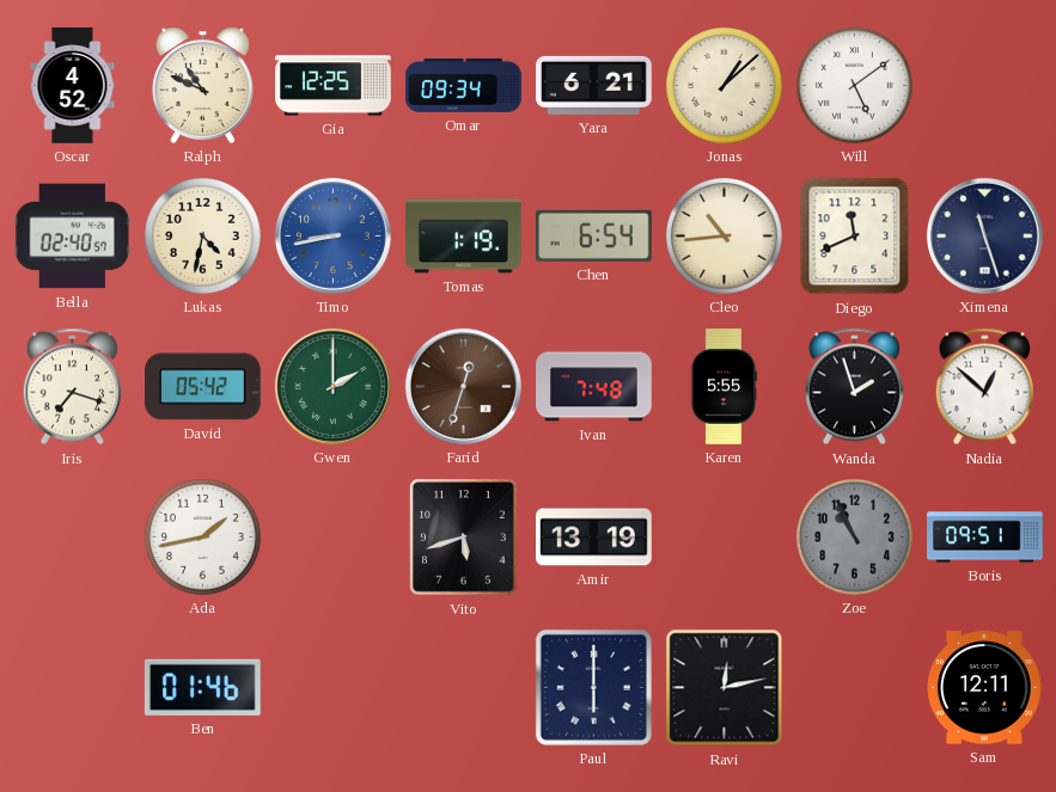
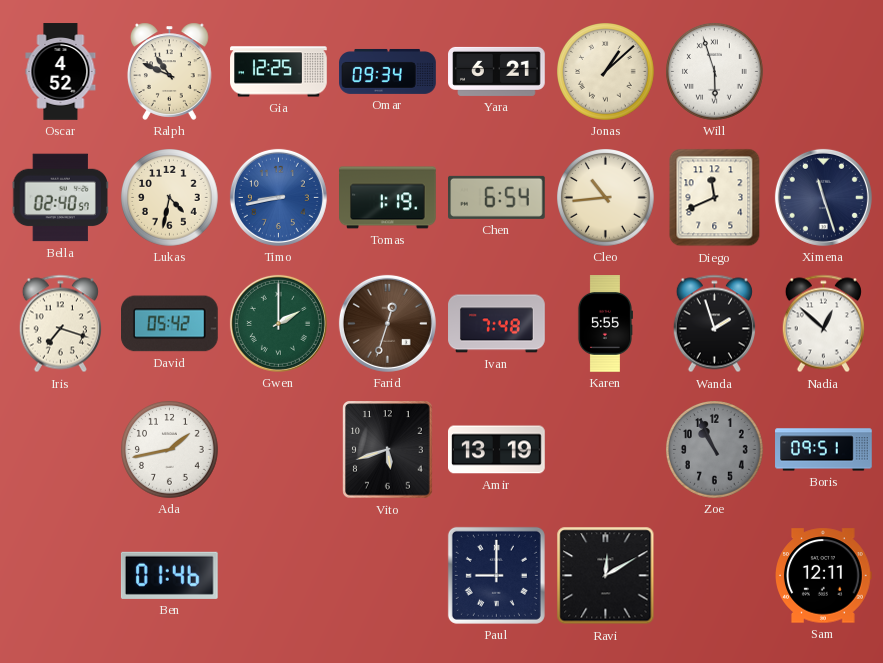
Will: 5:09 -> 5:57 (715, 72)
Paul: 6:00 -> 9:00 (496, 575)
Ravi: 12:13 -> 12:10 (606, 576)
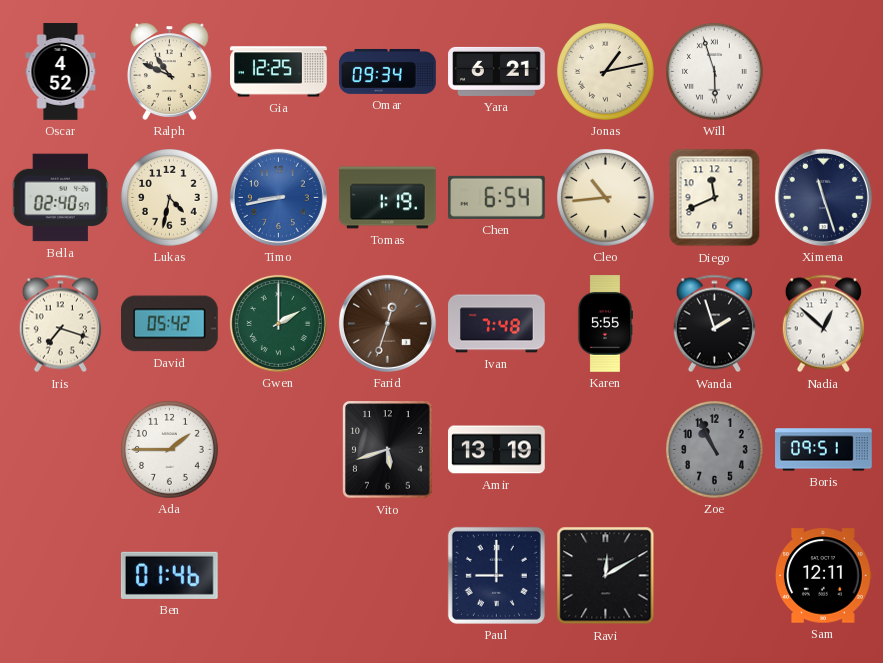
Jonas: 1:08 -> 1:13 (606, 72)
Ada: 1:43 -> 1:45 (170, 450)
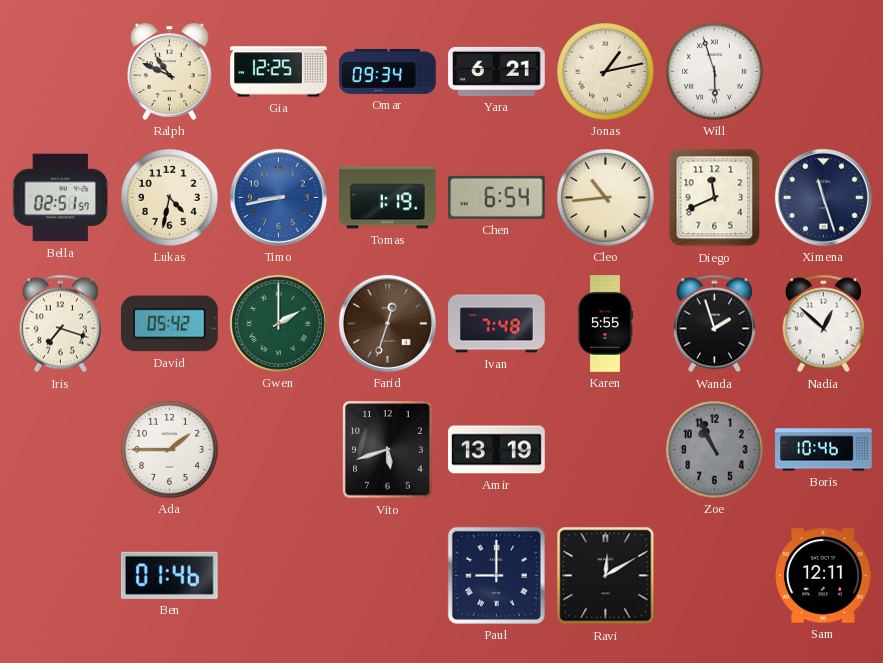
Oscar: 4:52 -> none (61, 72)
Bella: 02:40 -> 02:51 (60, 198)
Boris: 09:51 -> 10:46 (824, 450)
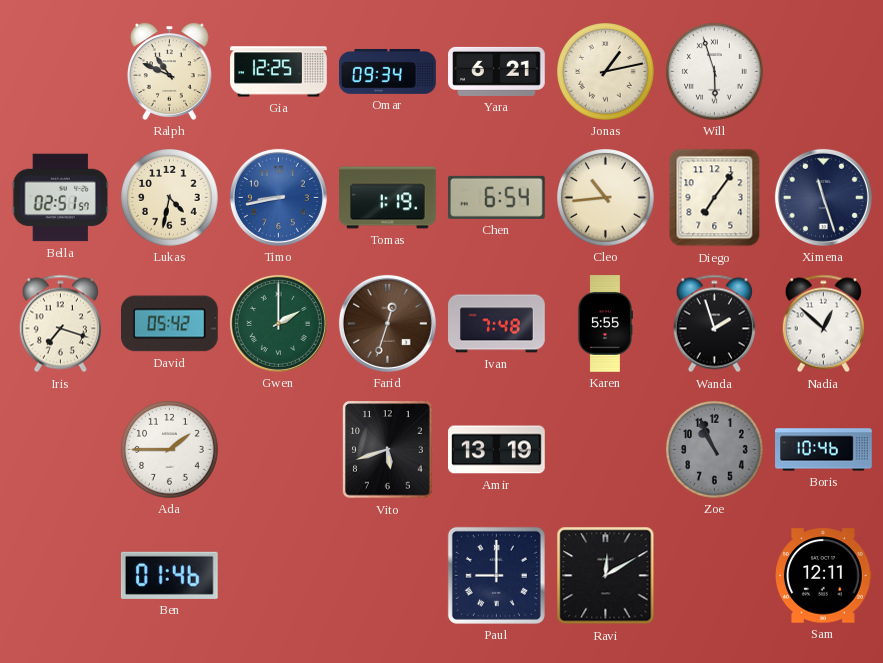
Diego: 11:41 -> 7:06 (715, 198)
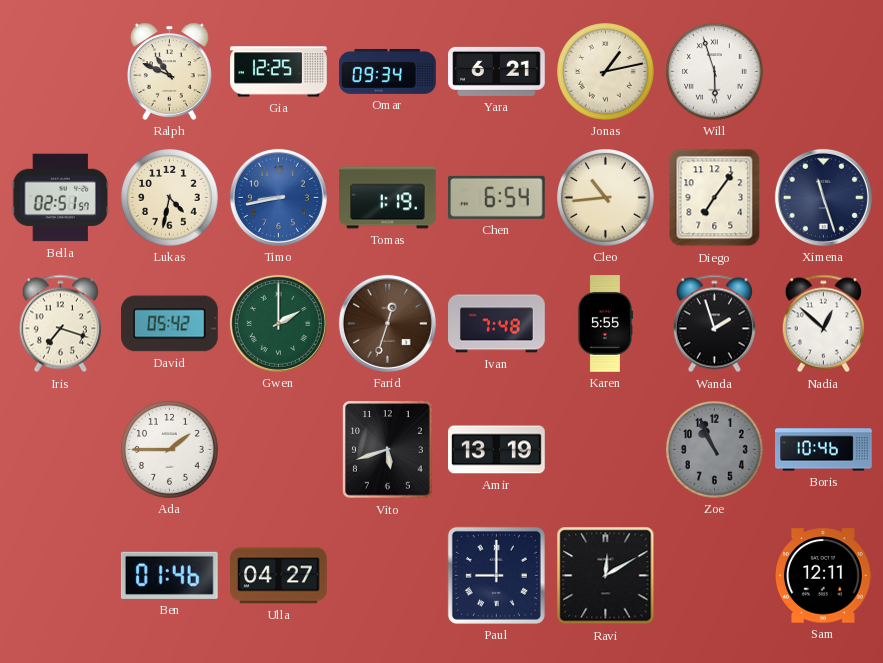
Ulla: none -> 04:27 (279, 576)
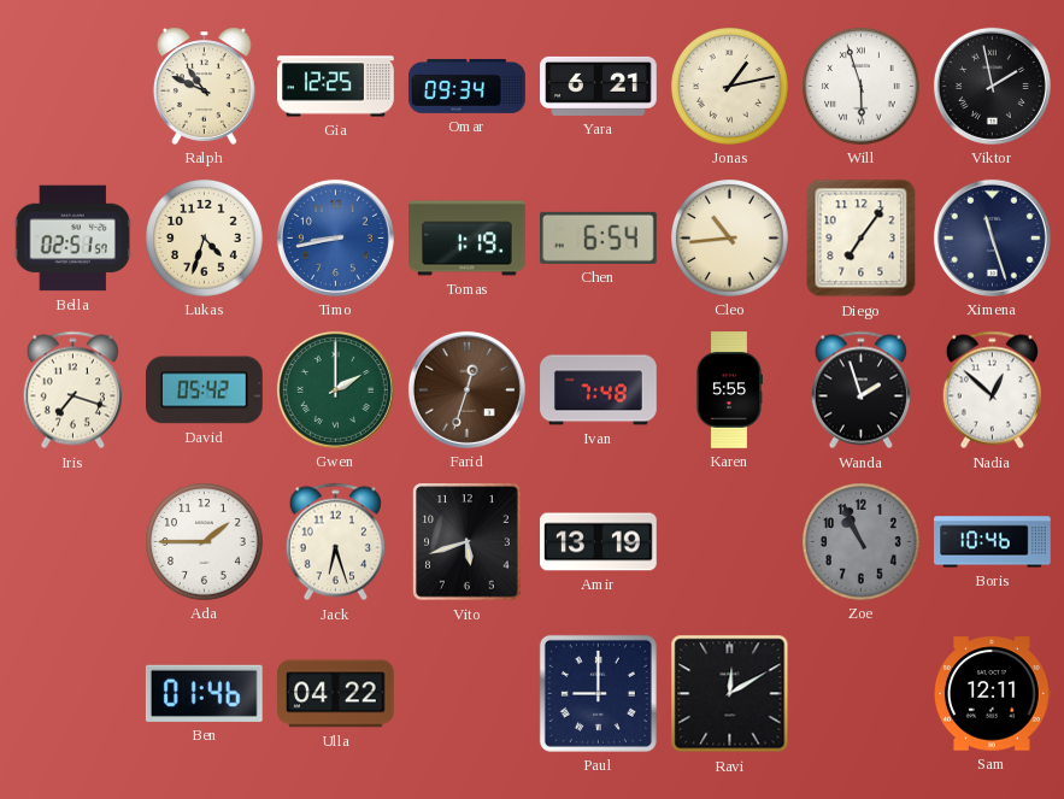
Viktor: none -> 1:58 (992, 86)
Lukas: 4:32 -> 4:33 (205, 239)
Jack: none -> 6:27 (335, 542)
Ulla: 04:27 -> 04:22 (336, 694)
